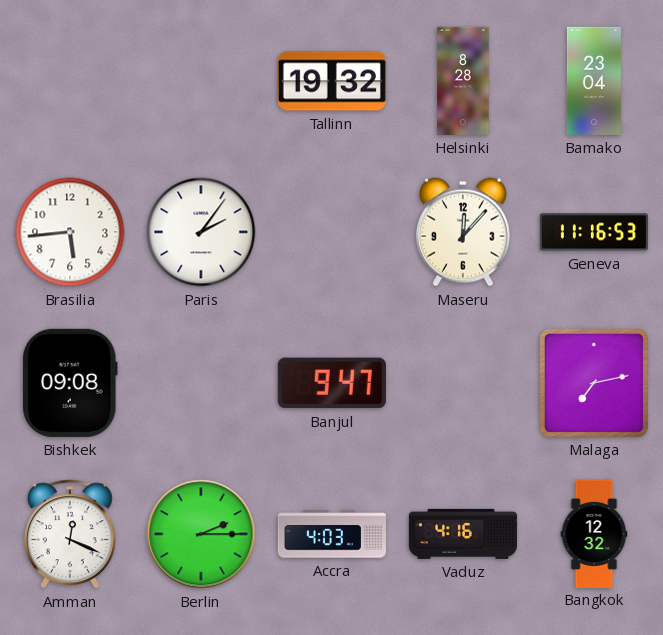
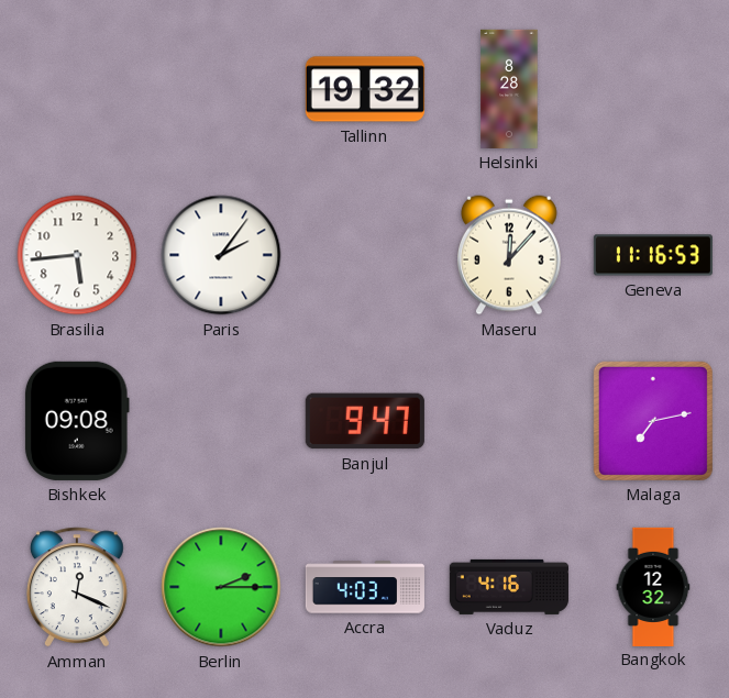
Bamako: 23:04 -> none (594, 81)
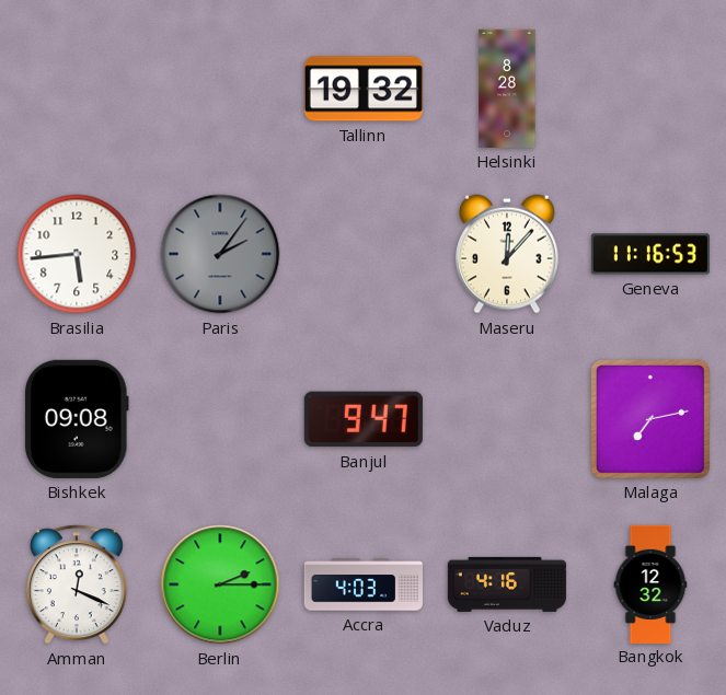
Paris dial: white -> grey (220, 254)
